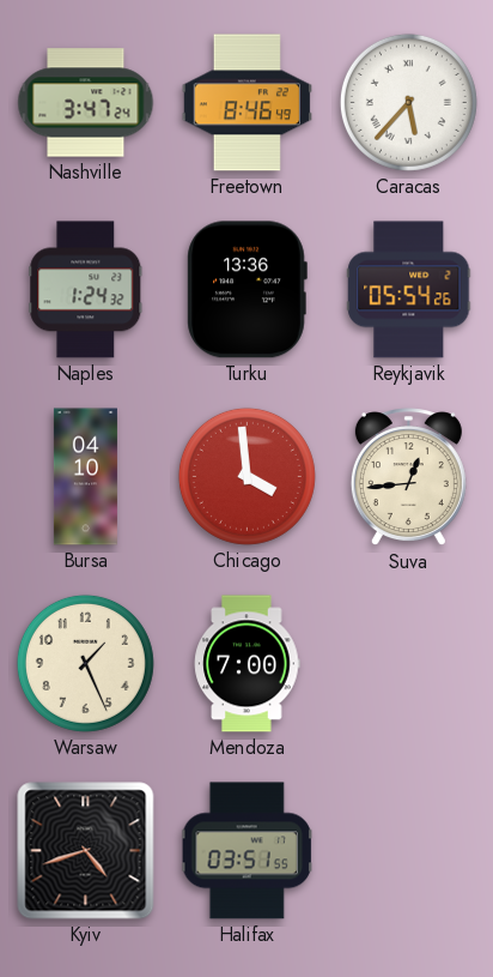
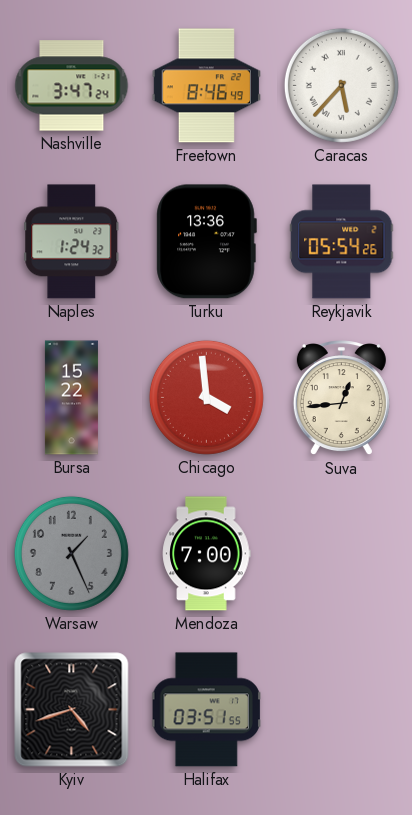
Bursa: 04:10 -> 15:22 (71, 398)
Warsaw dial: cream -> grey (71, 553)
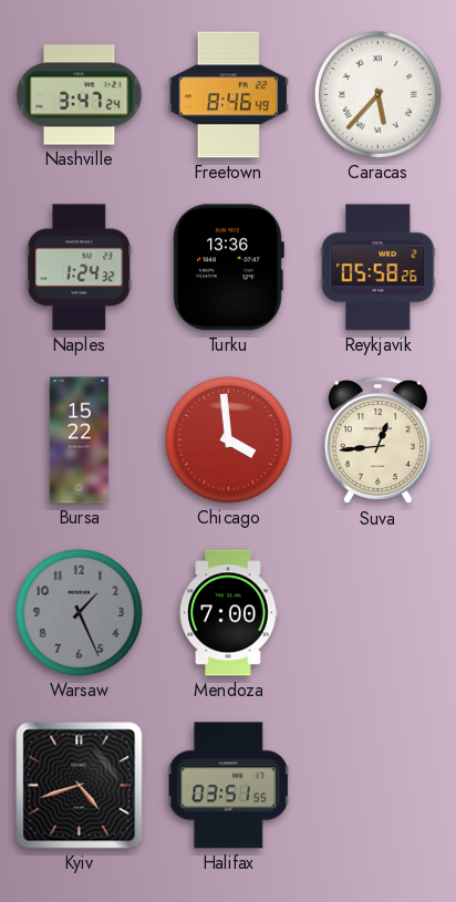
Reykjavik: 05:54 -> 05:58 (379, 268)
